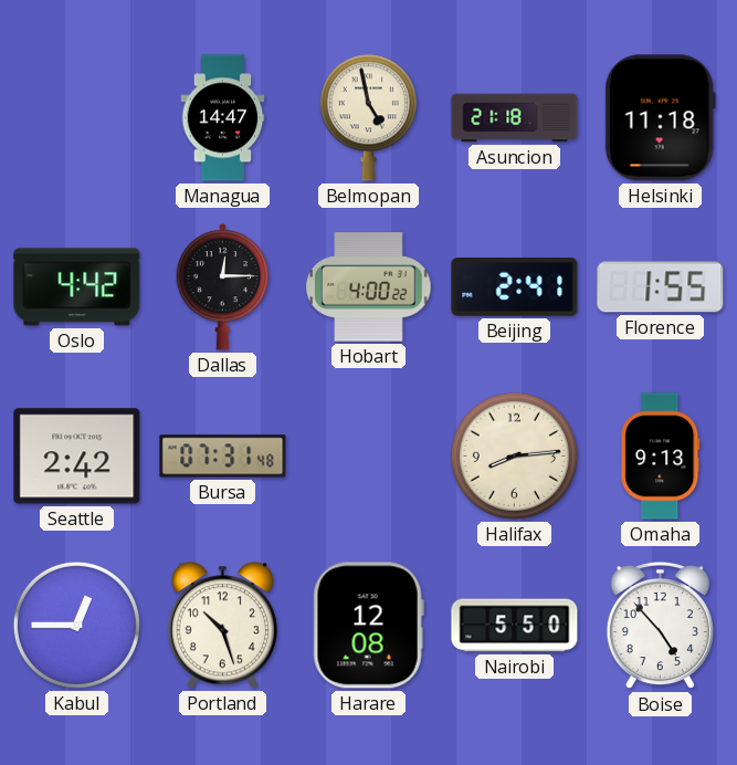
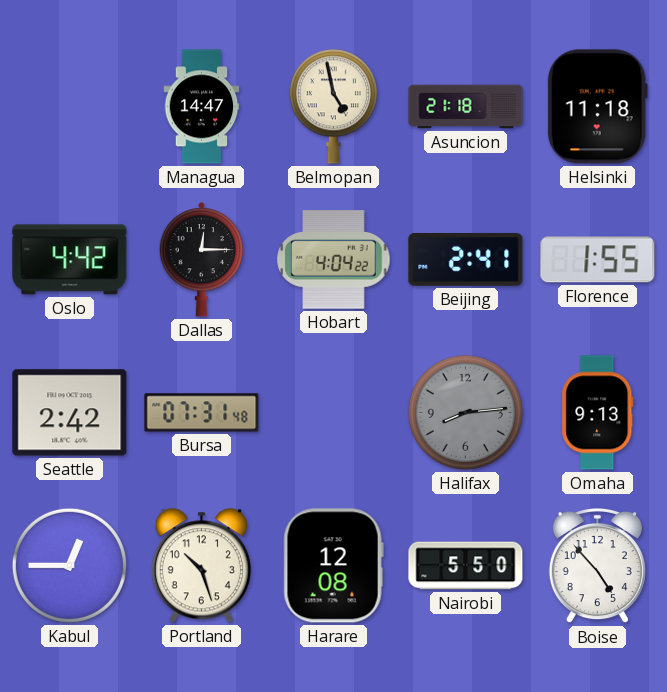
Hobart: 4:00 -> 4:04 (334, 260)
Halifax dial: cream -> grey (465, 412)
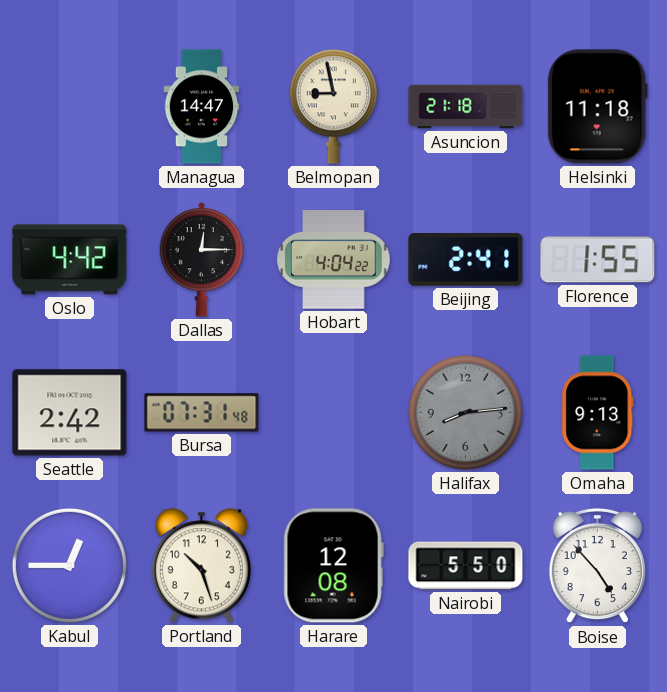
Belmopan: 4:58 -> 8:58 (333, 107)
